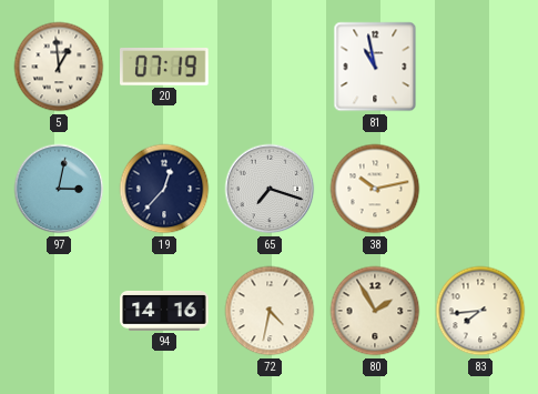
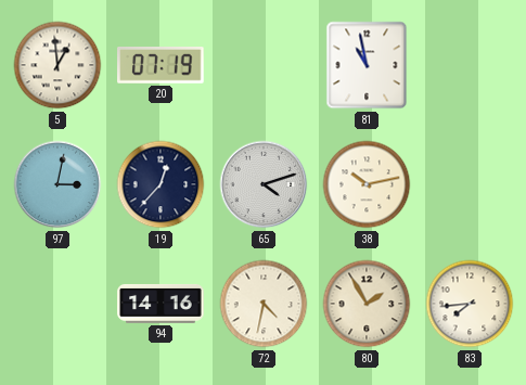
65: 7:18 -> 4:12 (264, 184)
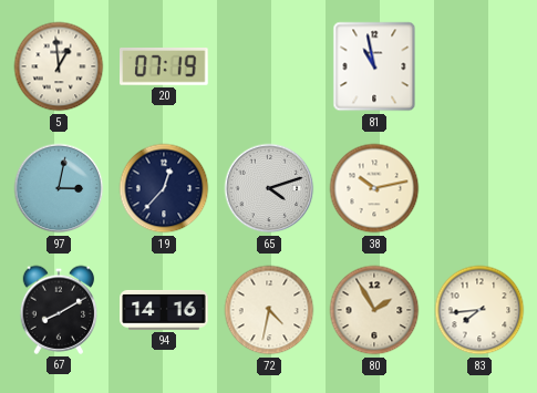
67: none -> 8:10 (59, 310)
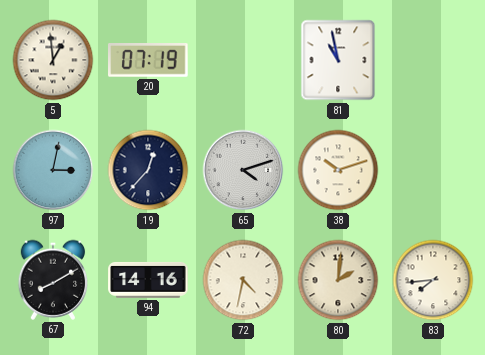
38: 10:13 -> 10:12 (338, 170)
80: 1:55 -> 2:01 (338, 280)
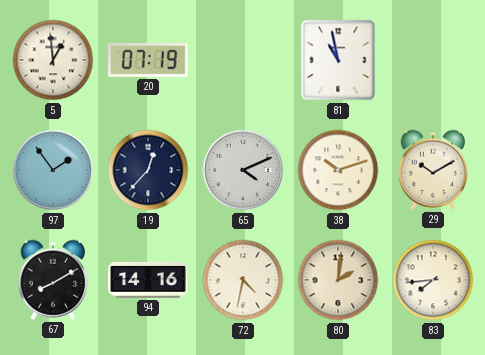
97: 3:02 -> 1:54 (53, 170)
65: 4:12 -> 4:11 (243, 170)
29: none -> 10:10 (433, 170)
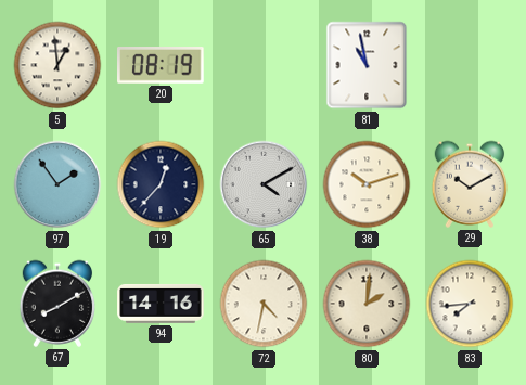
20: 07:19 -> 08:19 (162, 66)
65: 4:11 -> 4:10 (264, 184)
